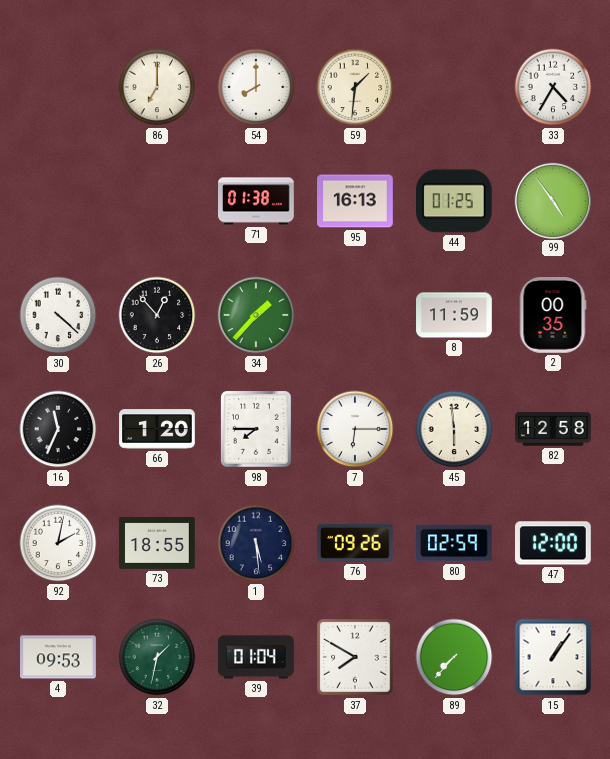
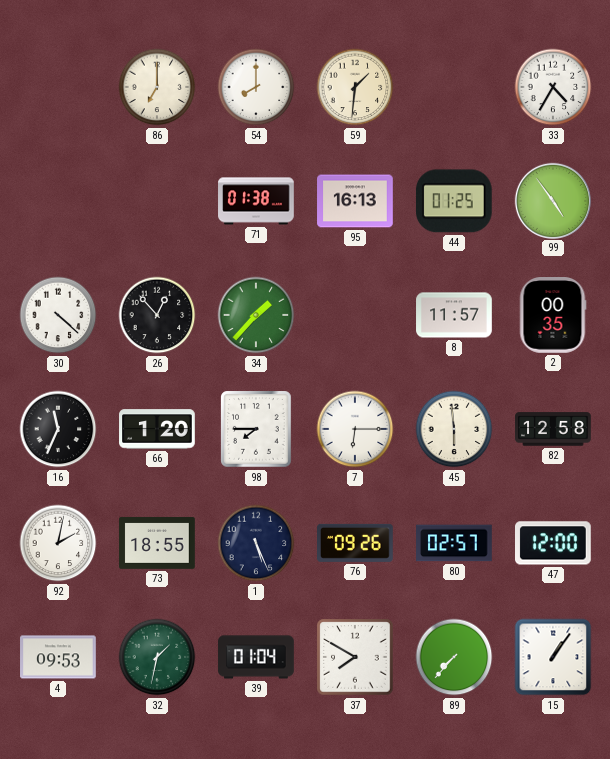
8: 11:59 -> 11:57 (454, 315)
1: 5:29 -> 5:26 (256, 543)
80: 02:59 -> 02:57 (454, 543)
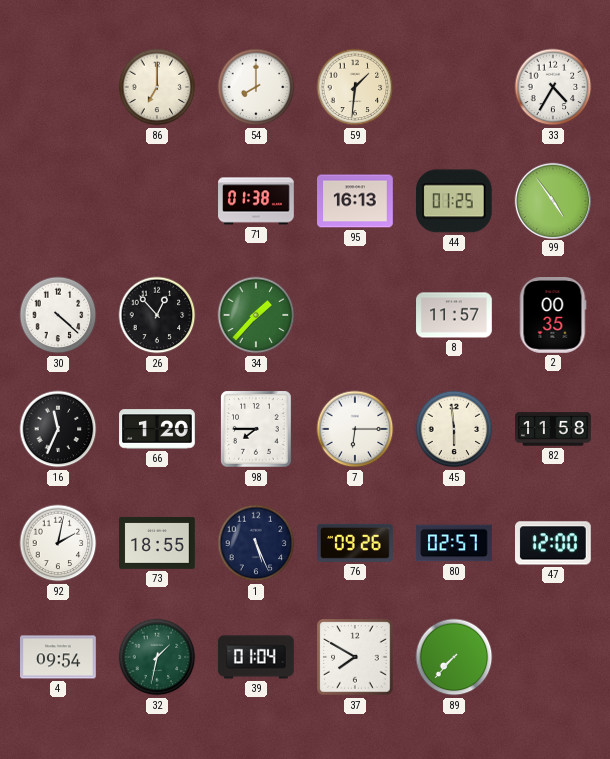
82: 12:58 -> 11:58 (553, 429)
4: 09:53 -> 09:54 (58, 657)
15: 1:06 -> none (553, 657)
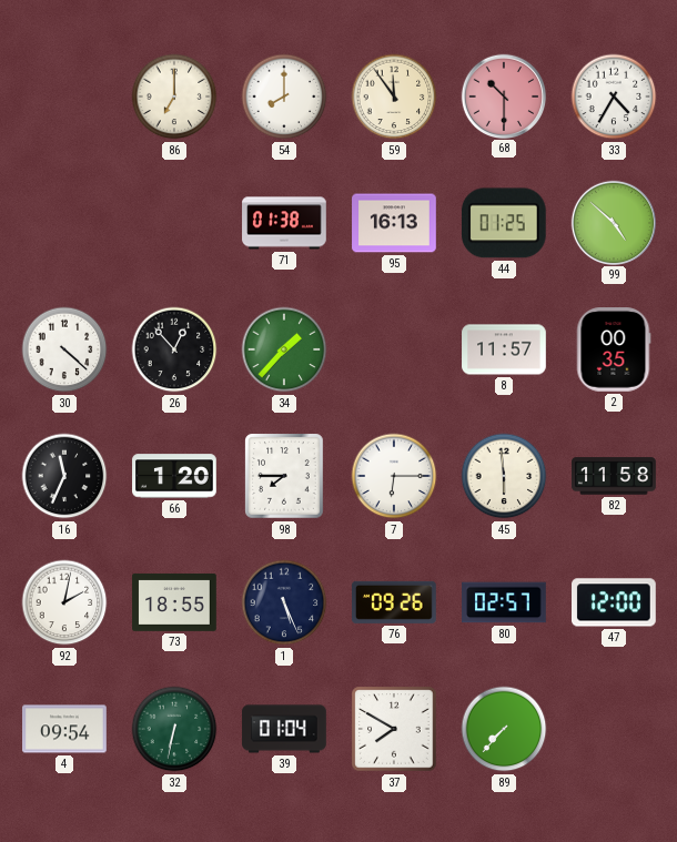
59: 1:31 -> 11:54 (394, 97)
68: none -> 10:30 (503, 95)
99: 4:54 -> 4:52 (613, 222)
32: 1:32 -> 6:32 (174, 729)
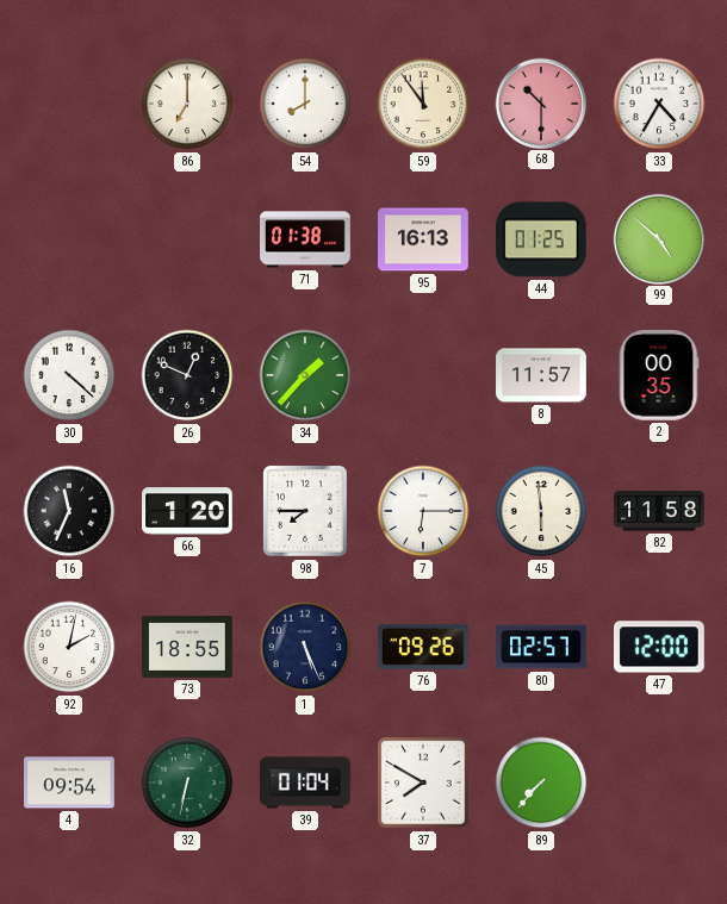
26: 12:53 -> 12:49 (187, 375)
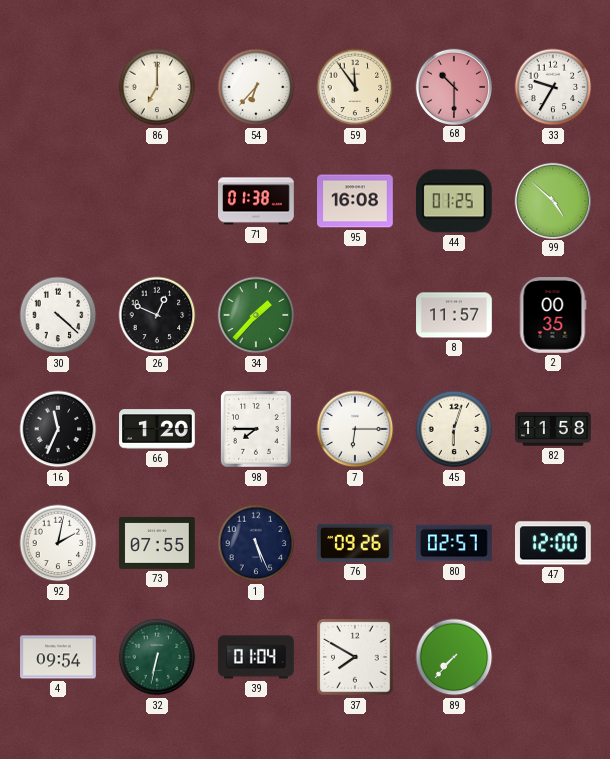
54: 8:00 -> 6:37 (256, 87)
33: 4:35 -> 9:35 (553, 87)
95: 16:13 -> 16:08 (355, 201)
45: 5:59 -> 6:03 (454, 429)
73: 18:55 -> 07:55 (157, 543)
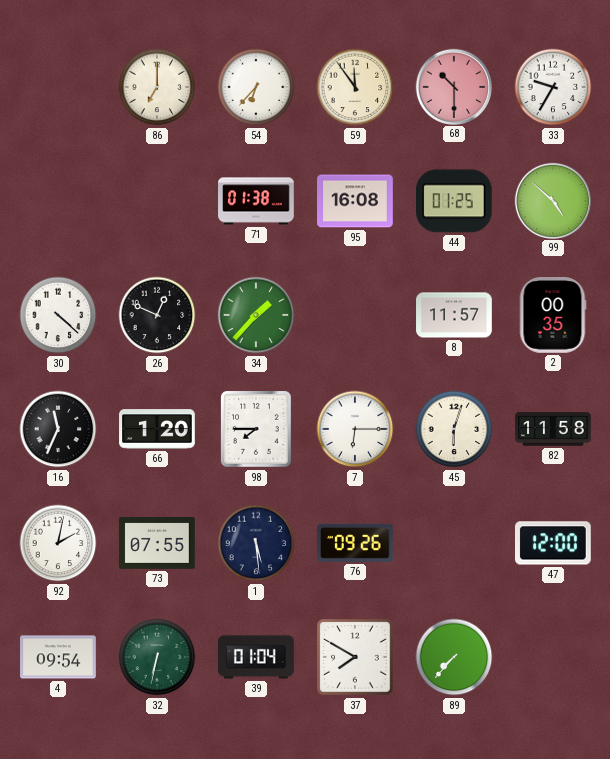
1: 5:26 -> 5:29 (256, 543)
80: 02:57 -> none (454, 543)
